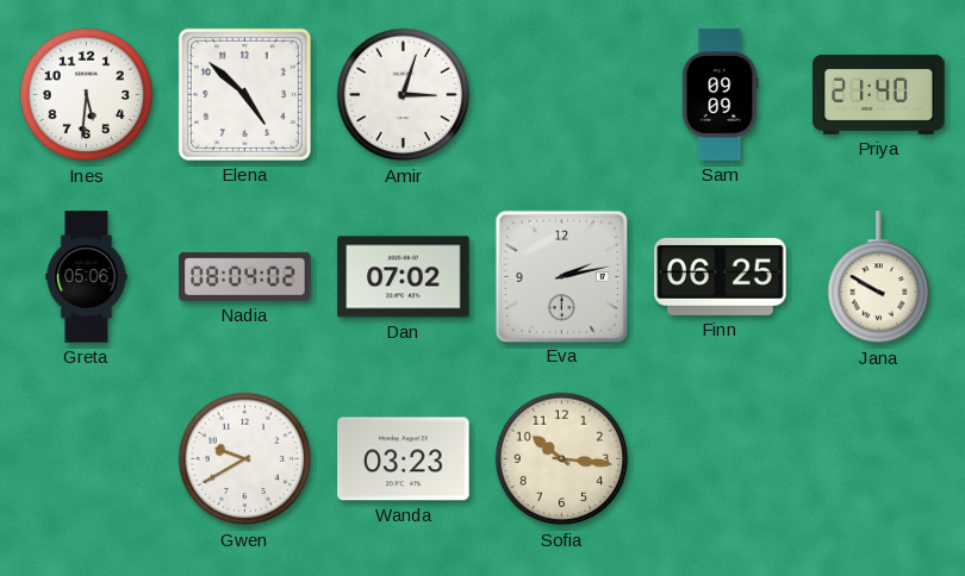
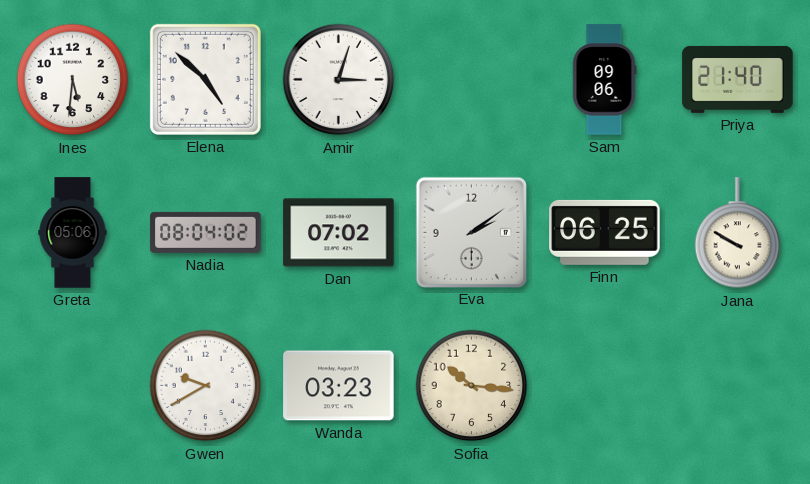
Sam: 09:09 -> 09:06 (605, 80)
Eva: 2:13 -> 2:09 (471, 232)
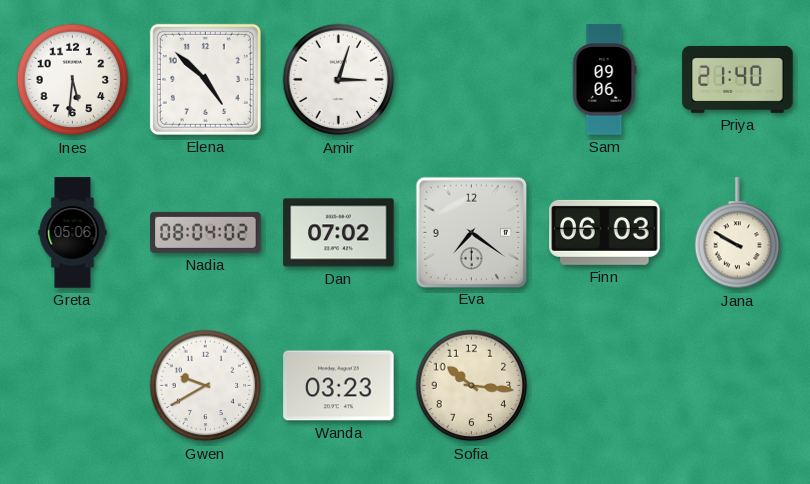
Eva: 2:09 -> 7:21 (471, 232)
Finn: 06:25 -> 06:03 (605, 232)
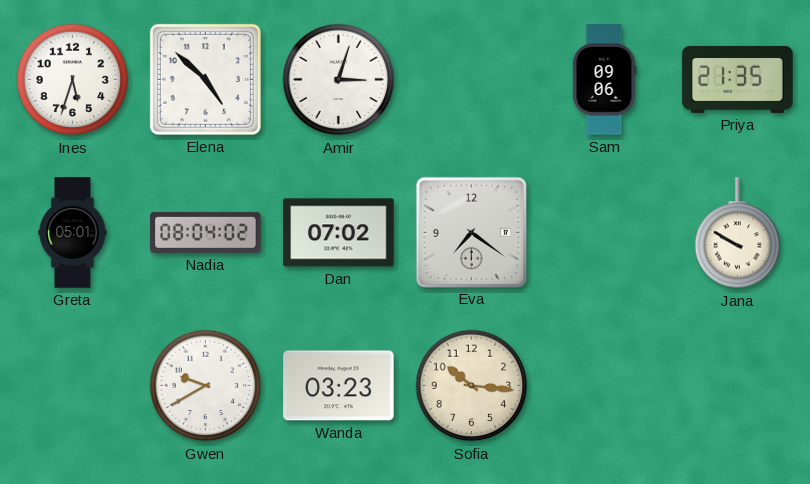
Ines: 5:31 -> 5:33 (73, 80)
Priya: 21:40 -> 21:35 (738, 79)
Greta: 05:06 -> 05:01 (73, 233)
Finn: 06:03 -> none (605, 232)
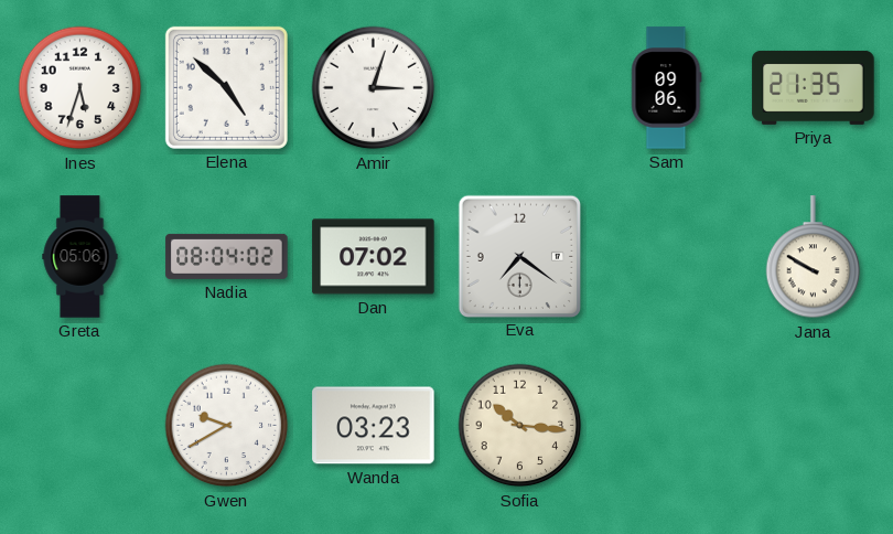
Greta: 05:01 -> 05:06 (80, 257)
